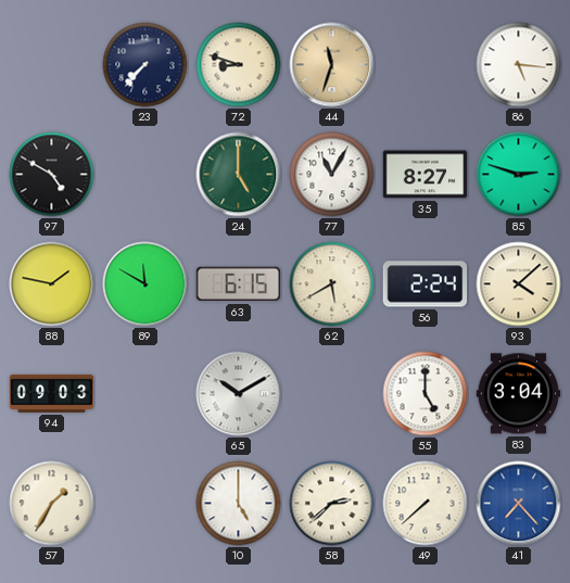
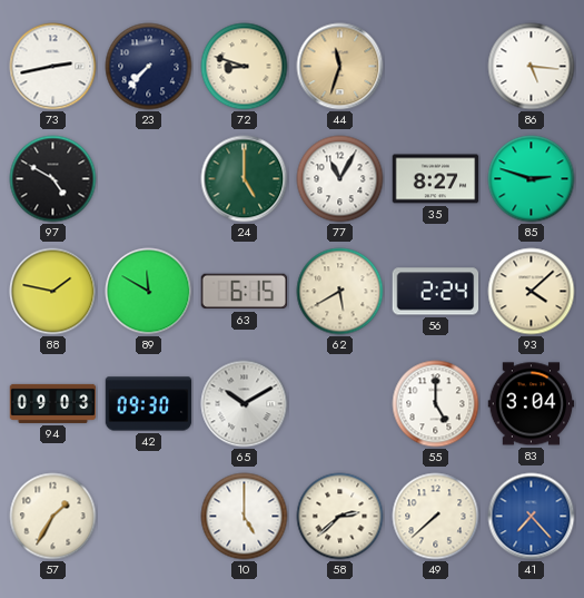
73: none -> 2:43 (53, 67)
42: none -> 09:30 (149, 404)
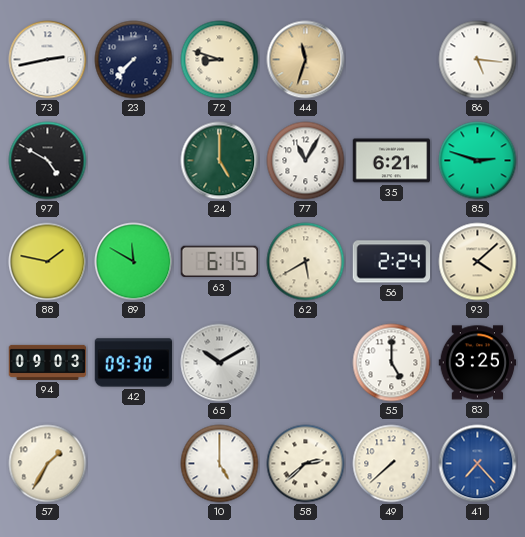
35: 8:27 -> 6:21 (392, 161)
83: 3:04 -> 3:25 (478, 363)
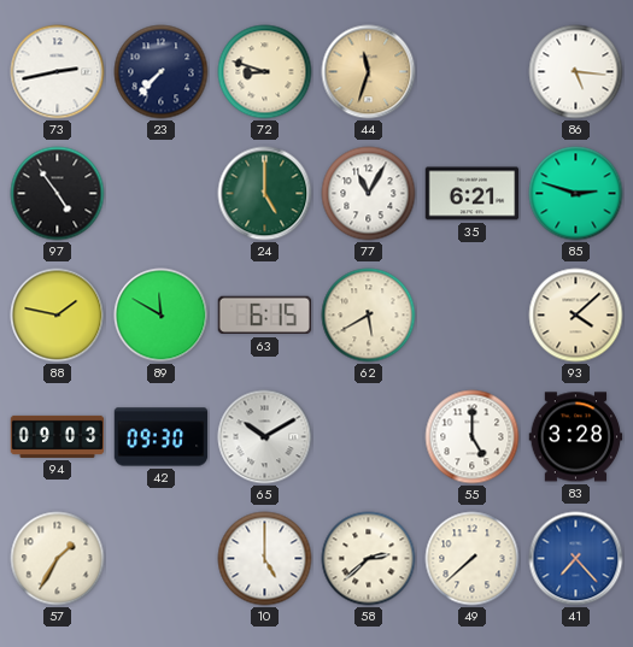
97: 4:50 -> 4:54 (58, 194)
56: 2:24 -> none (392, 262)
83: 3:25 -> 3:28 (576, 437)
